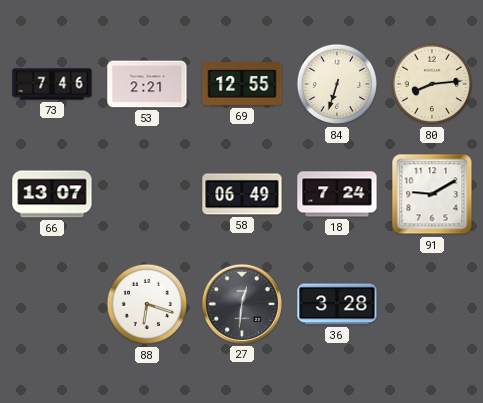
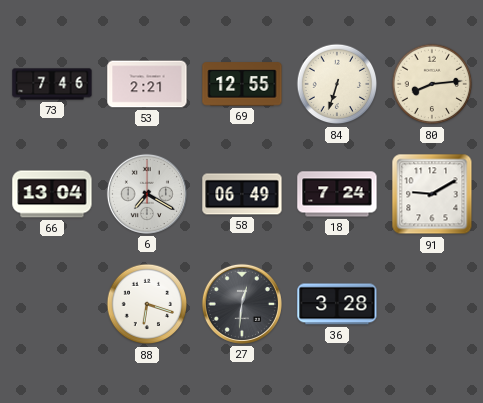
66: 13:07 -> 13:04 (52, 194)
6: none -> 7:20 (147, 194)
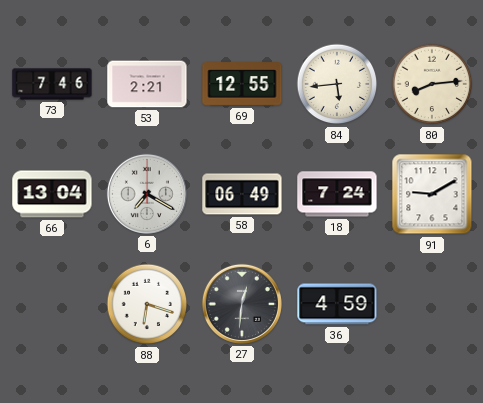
84: 6:33 -> 5:44 (337, 84)
36: 3:28 -> 4:59 (337, 304)
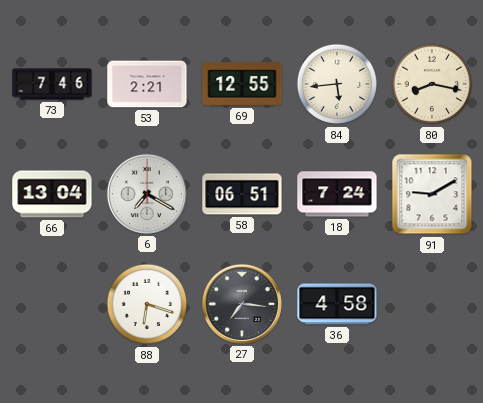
80: 8:14 -> 8:17 (432, 84)
58: 06:49 -> 06:51 (242, 194)
27: 12:31 -> 7:16 (242, 304)
36: 4:59 -> 4:58 (337, 304)
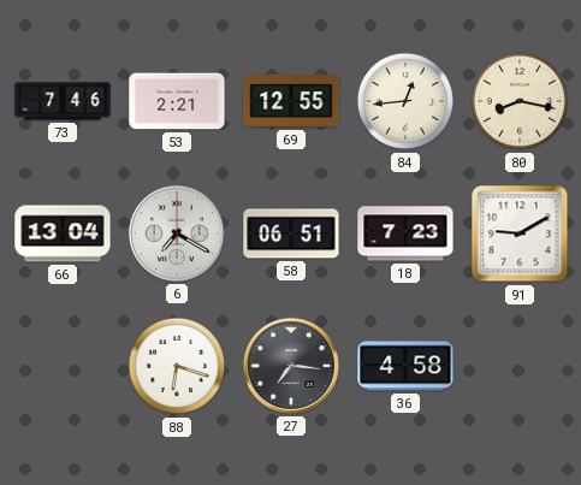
84: 5:44 -> 12:44 (405, 101)
18: 7:24 -> 7:23 (405, 233)
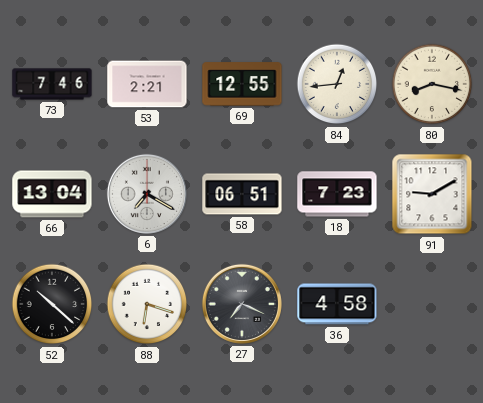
52: none -> 10:22 (52, 304)
27: 7:16 -> 7:19 (242, 304)
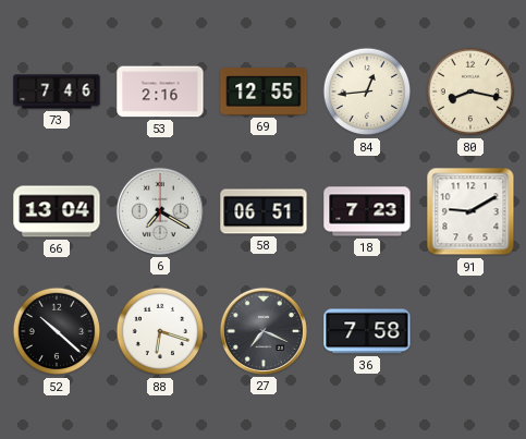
53: 2:21 -> 2:16 (160, 92)
36: 4:58 -> 7:58 (367, 331)
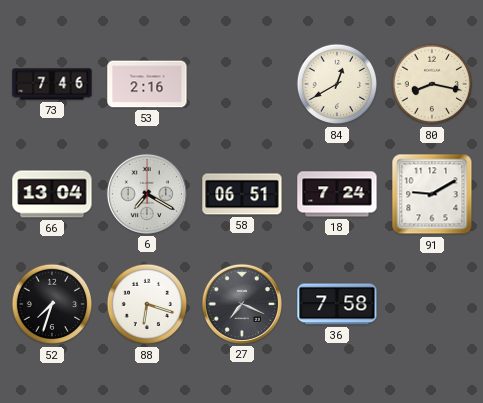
69: 12:55 -> none (264, 92)
84: 12:44 -> 12:40 (337, 84)
18: 7:23 -> 7:24 (337, 194)
52: 10:22 -> 7:33 (52, 304)
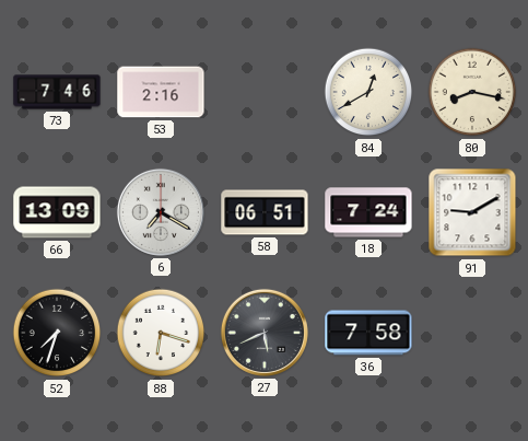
66: 13:04 -> 13:09 (57, 212)
27: 7:19 -> 5:41 (265, 333)
